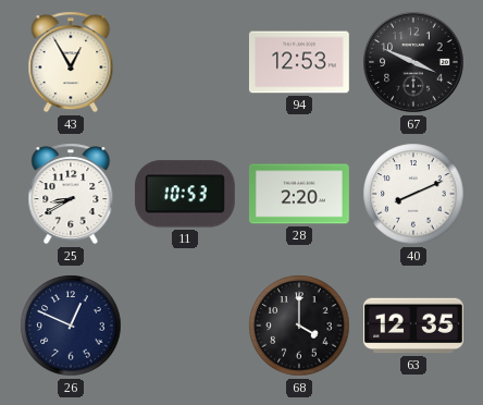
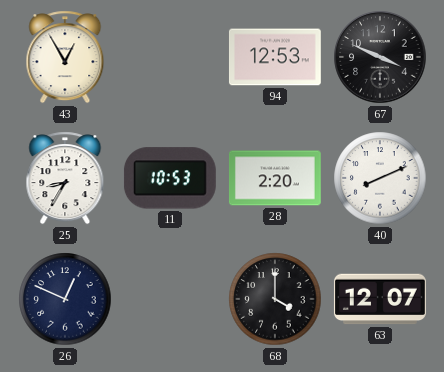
25: 8:40 -> 8:35 (65, 178)
63: 12:35 -> 12:07 (380, 299)
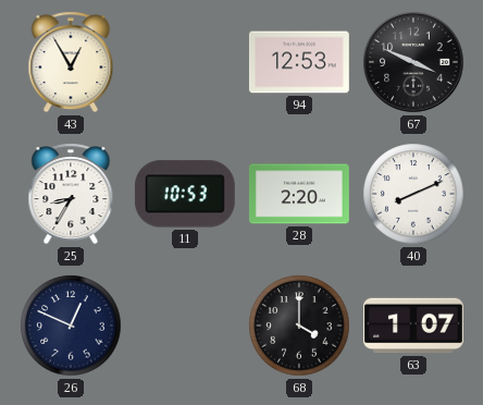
63: 12:07 -> 1:07 (413, 326)
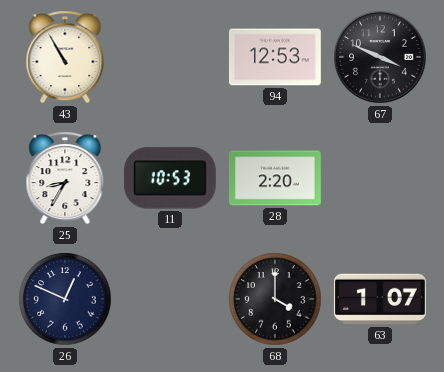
43: 12:55 -> 10:55 (65, 57)
40: 8:11 -> none (413, 194)
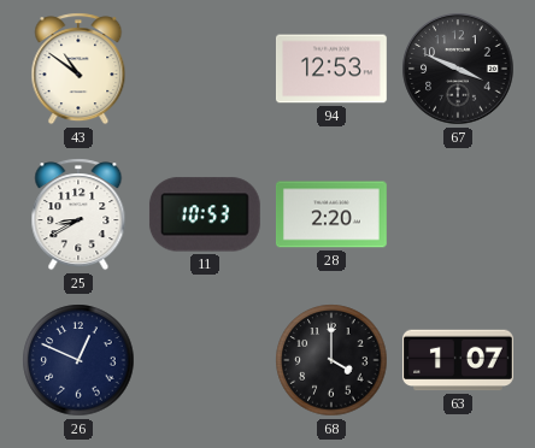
43: 10:55 -> 10:51 (78, 69)
25: 8:35 -> 8:40 (78, 214)
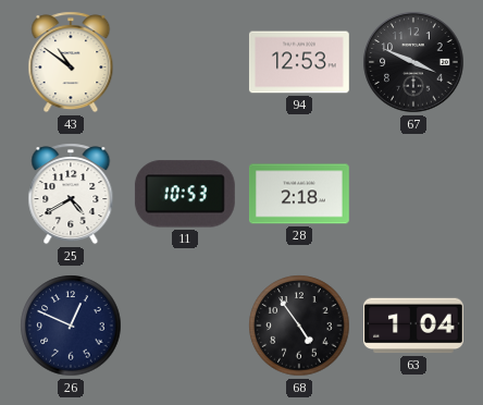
25: 8:40 -> 4:40 (71, 194)
28: 2:20 -> 2:18 (299, 194)
68: 4:00 -> 4:54 (299, 326)
63: 1:07 -> 1:04 (413, 326)
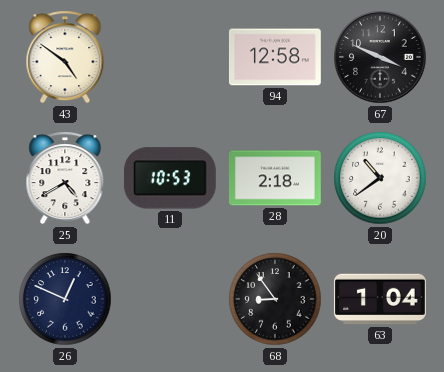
43: 10:51 -> 4:51 (65, 57)
94: 12:53 -> 12:58 (275, 57)
20: none -> 10:39 (380, 178)
68: 4:54 -> 8:54 (275, 299)
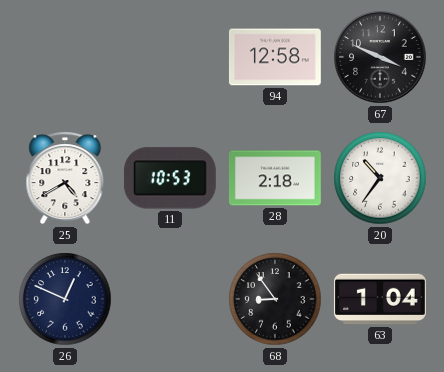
43: 4:51 -> none (65, 57)
20: 10:39 -> 10:36 (380, 178)
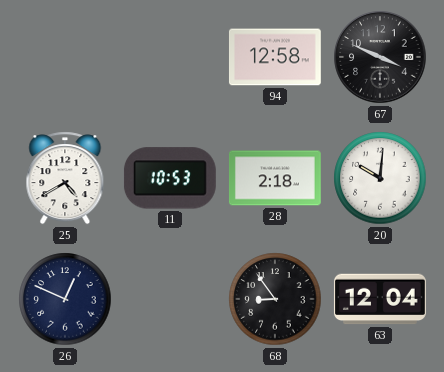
20: 10:36 -> 10:01 (380, 178)
63: 1:04 -> 12:04 (380, 299)
